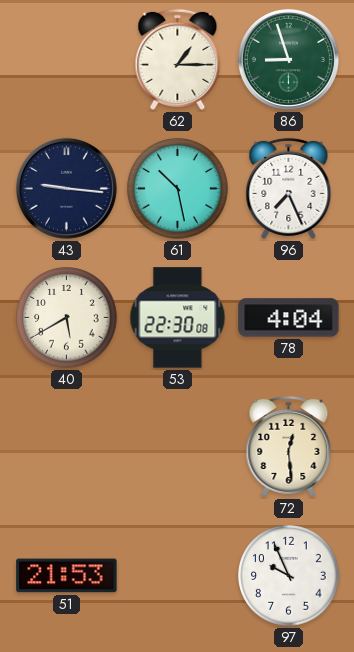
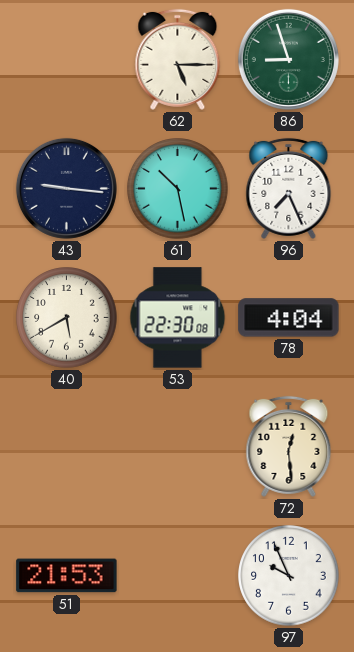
62: 1:15 -> 5:15 (178, 59)
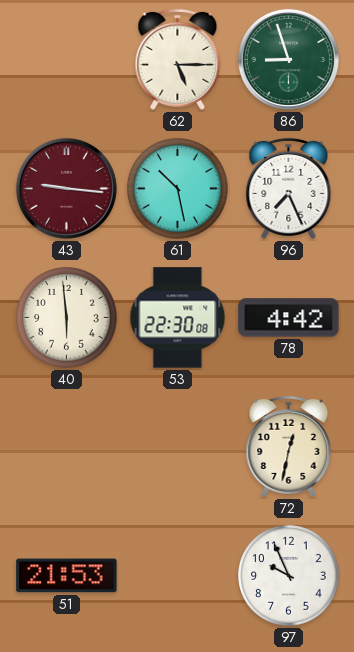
43 dial: navy -> burgundy (66, 188)
40: 5:40 -> 5:59 (67, 318)
78: 4:04 -> 4:42 (289, 318)
72: 12:29 -> 12:32 (289, 446)
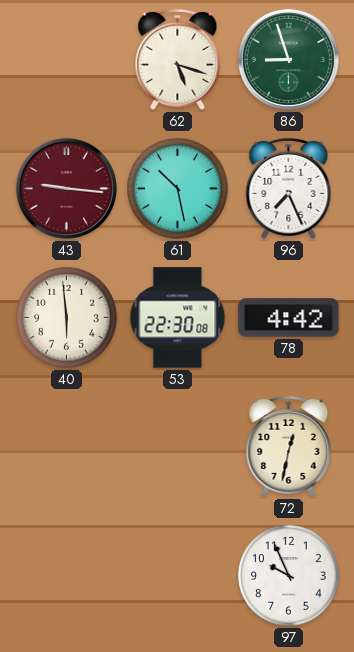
62: 5:15 -> 5:18 (178, 59)
51: 21:53 -> none (67, 576)
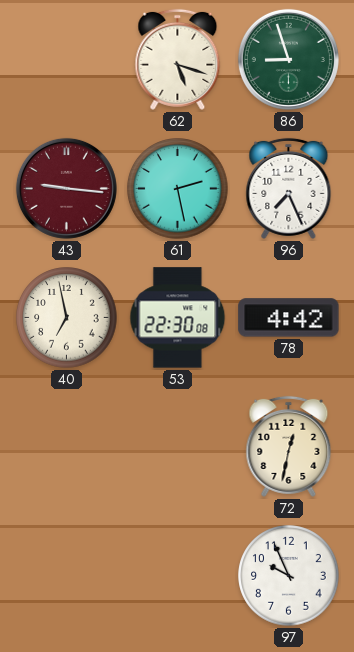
61: 10:28 -> 2:28 (178, 189)
40: 5:59 -> 6:58 (67, 318)
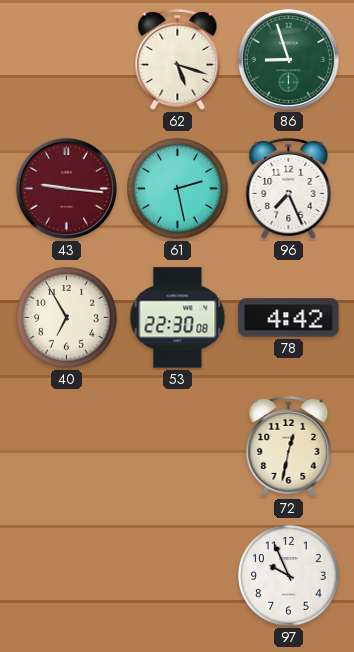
40: 6:58 -> 6:55 (67, 318)
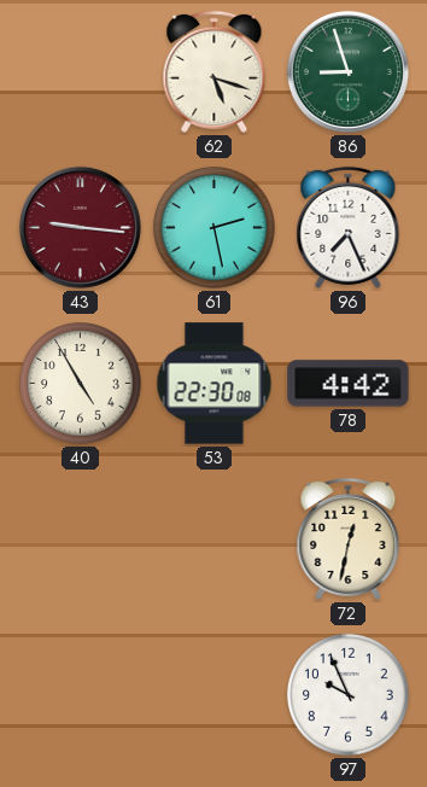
40: 6:55 -> 4:55 (81, 384)
